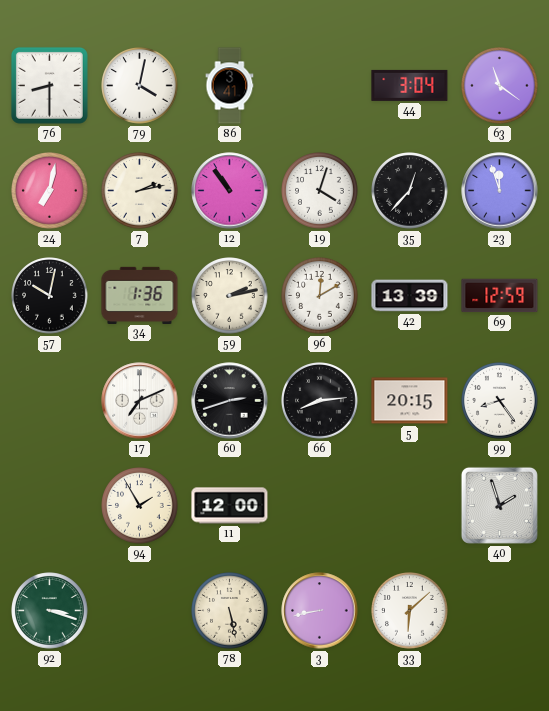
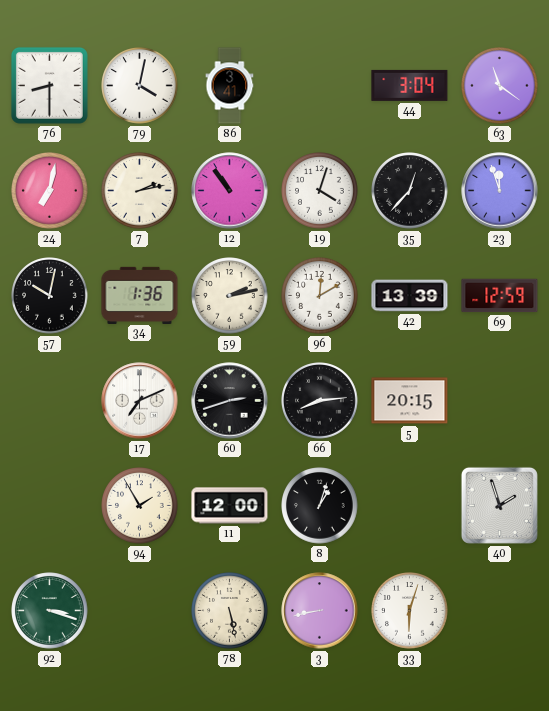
99: 8:24 -> none (500, 401)
8: none -> 1:03 (320, 506)
33: 6:08 -> 6:03 (410, 611)
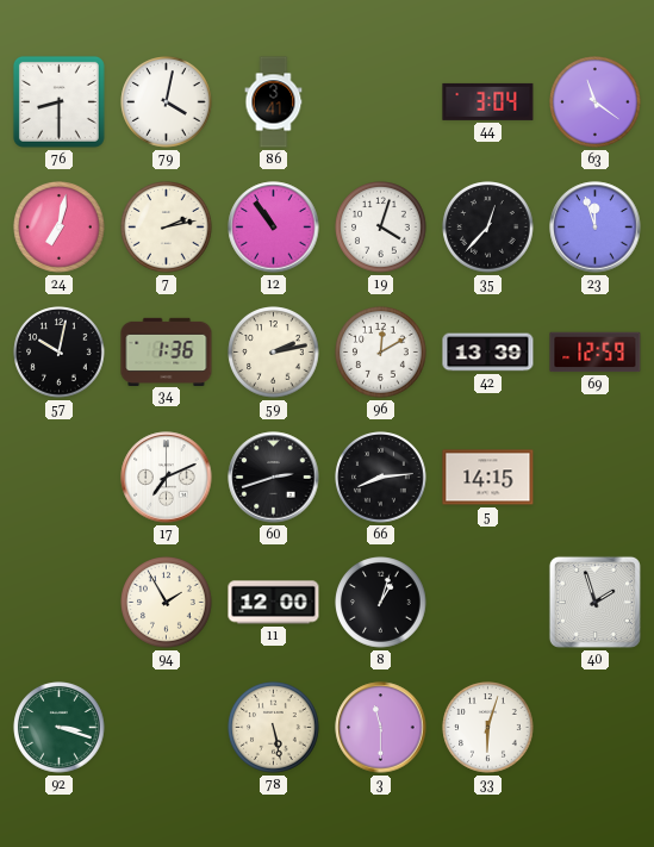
5: 20:15 -> 14:15 (488, 478)
3: 8:43 -> 11:30 (381, 728)
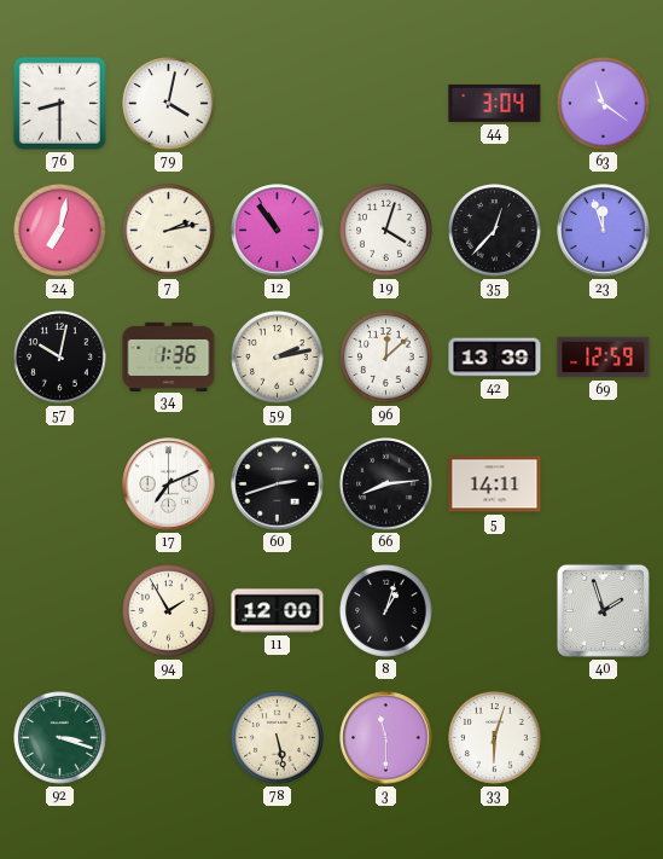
86: 3:41 -> none (274, 102)
96: 12:10 -> 12:08 (386, 358)
5: 14:15 -> 14:11 (495, 484)
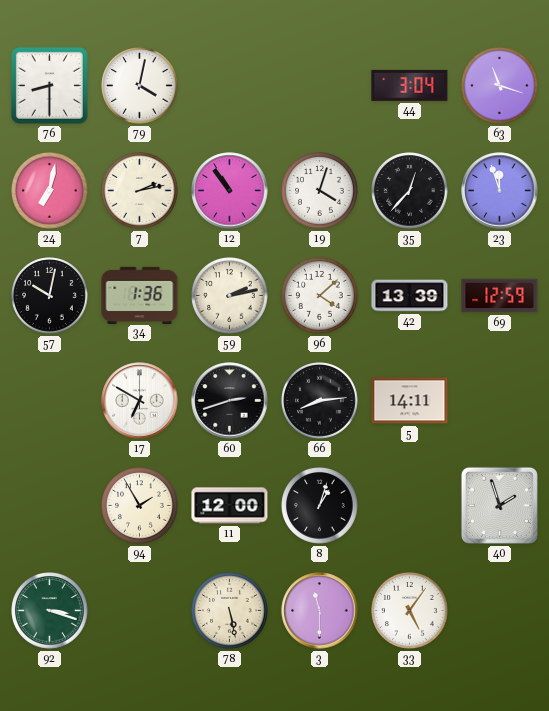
63: 11:21 -> 11:18 (500, 86)
96: 12:08 -> 4:08 (320, 296)
17: 7:11 -> 6:50 (140, 401)
33: 6:03 -> 5:06 (410, 611)
